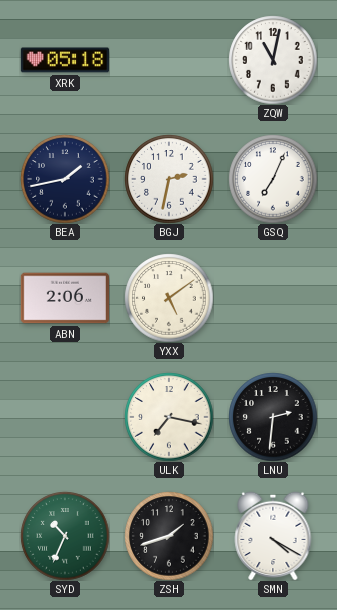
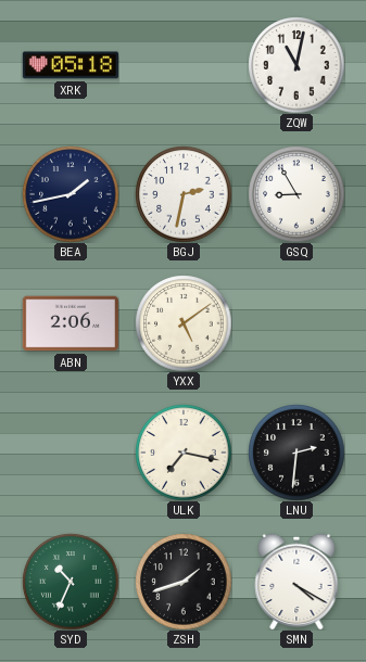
GSQ: 7:04 -> 8:55 (296, 194)
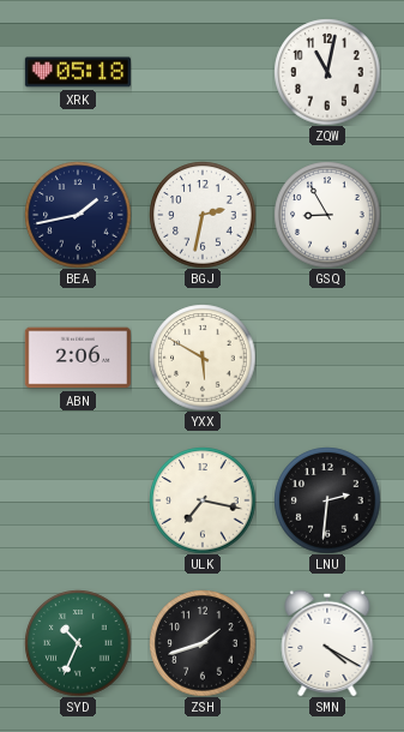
YXX: 5:09 -> 5:50 (203, 358)
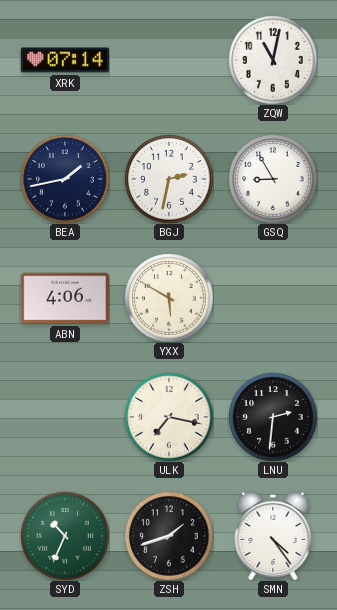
XRK: 05:18 -> 07:14 (64, 60)
ABN: 2:06 -> 4:06 (65, 298)
SMN: 4:20 -> 4:24 (273, 536)
